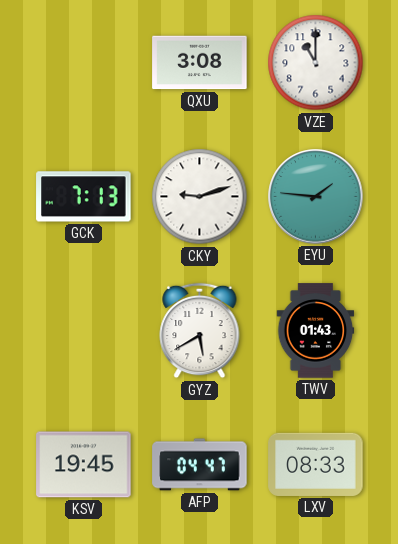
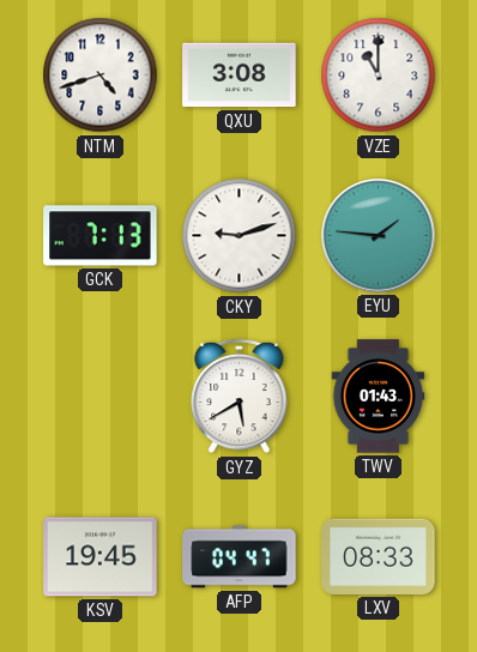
NTM: none -> 4:42 (101, 76)
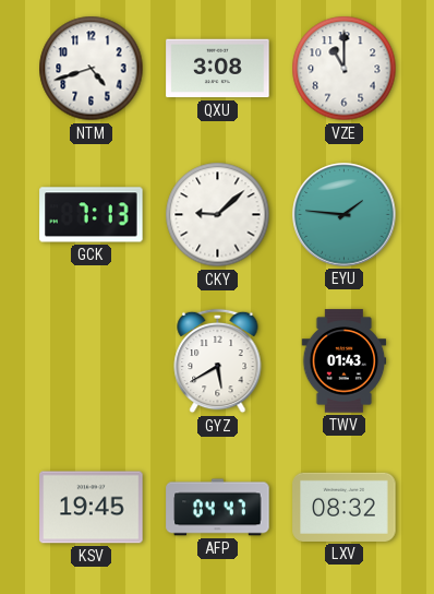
CKY: 9:12 -> 9:08 (218, 215)
LXV: 08:33 -> 08:32 (345, 507)
